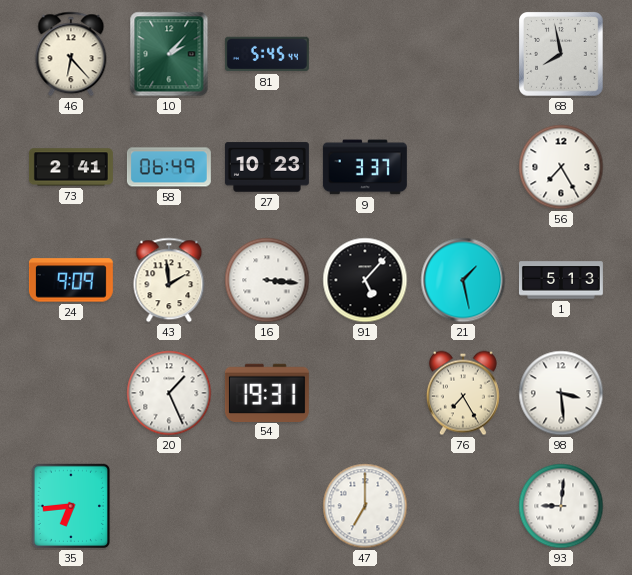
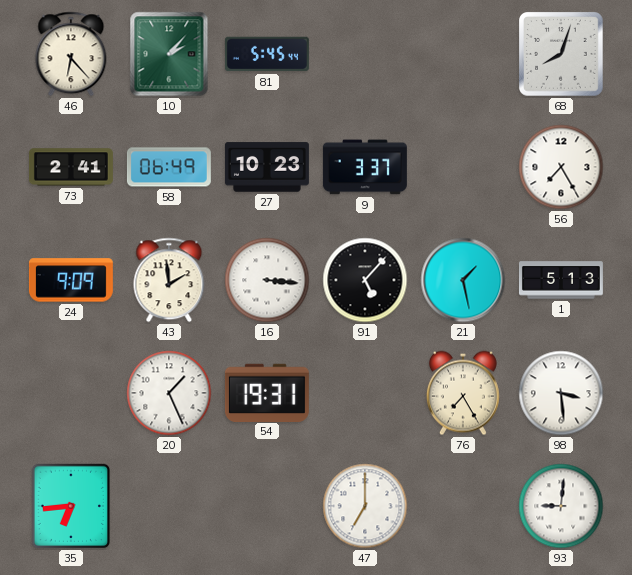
68: 7:58 -> 8:03 (561, 54)
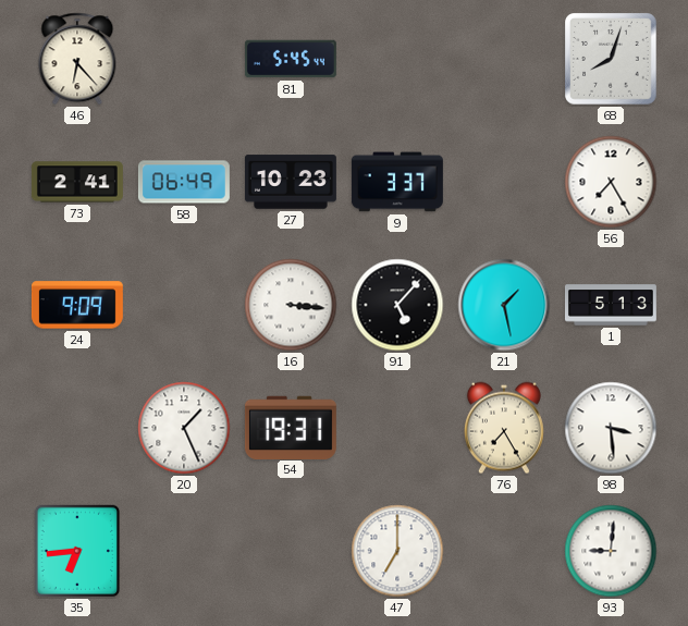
10: 2:07 -> none (169, 54)
43: 1:59 -> none (169, 280)
